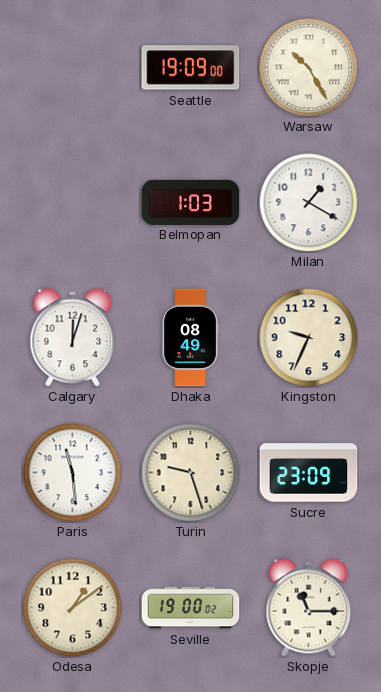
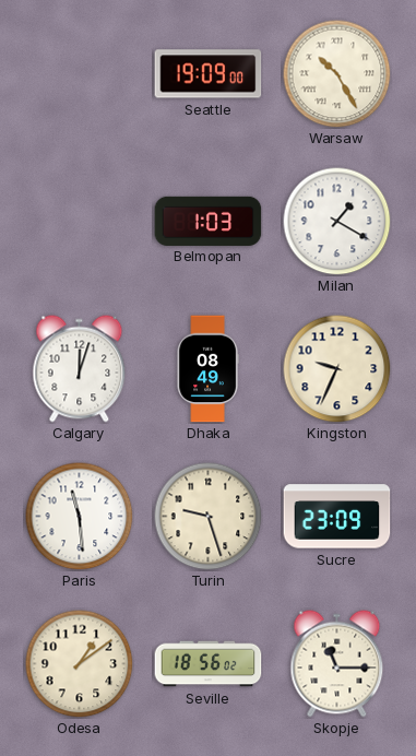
Seville: 19:00 -> 18:56 (209, 664)
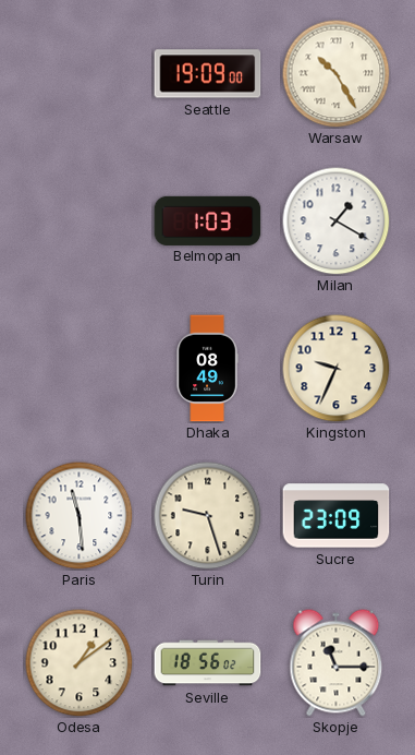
Calgary: 12:03 -> none (80, 369)
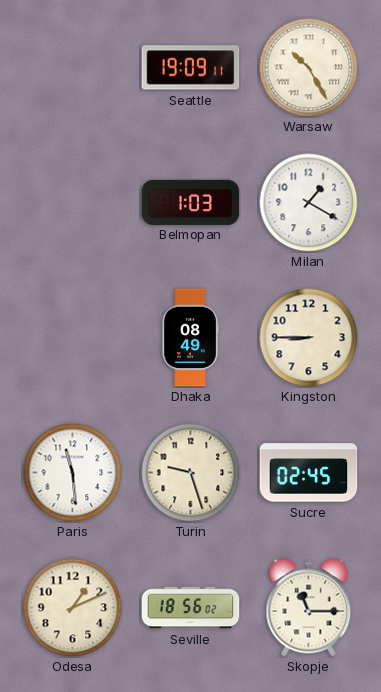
Seattle: 19:09:00 -> 19:09:11 (191, 68)
Kingston: 9:34 -> 8:45 (309, 338)
Sucre: 23:09 -> 02:45 (309, 473)
Odesa: 1:09 -> 1:11 (73, 608)
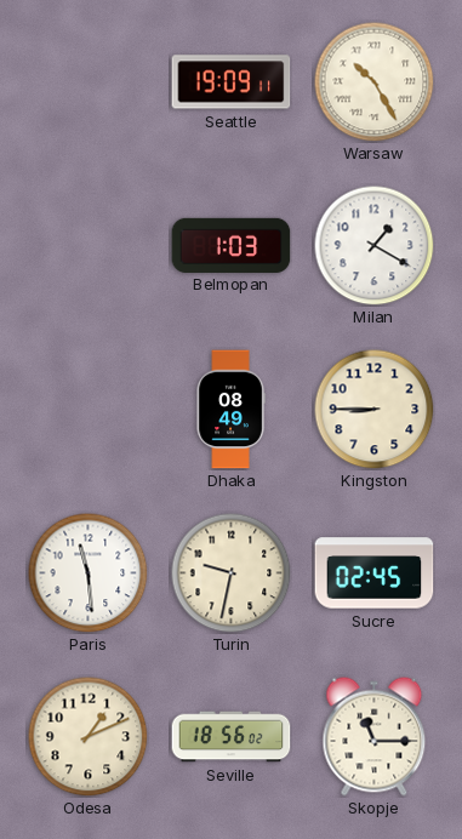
Turin: 9:27 -> 9:32 (232, 573)
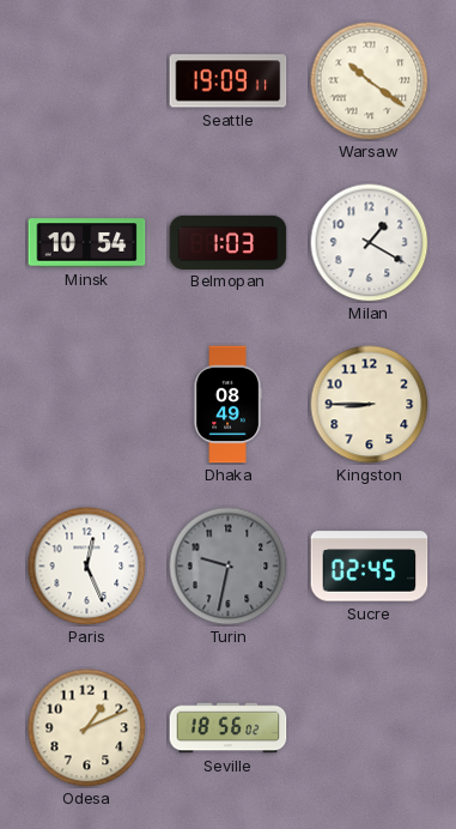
Warsaw: 10:25 -> 10:21 (370, 81)
Minsk: none -> 10:54 (87, 243)
Paris: 11:29 -> 12:26 (87, 567)
Turin dial: cream -> grey (229, 567)
Skopje: 11:15 -> none (375, 737)
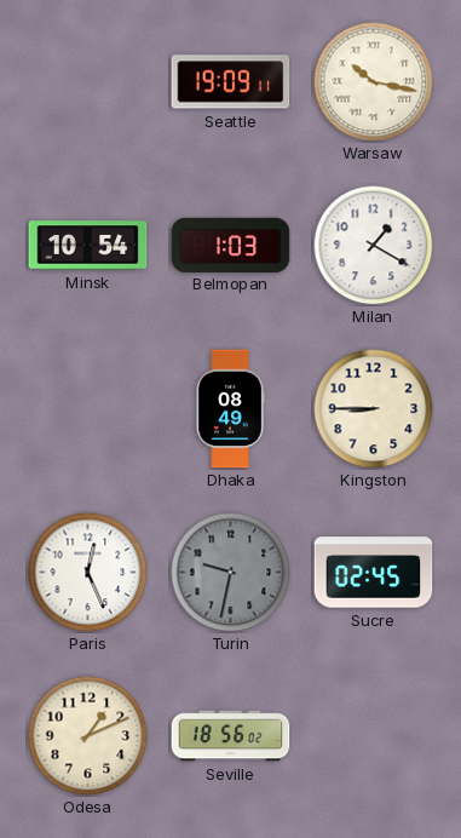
Warsaw: 10:21 -> 10:17 (374, 82)
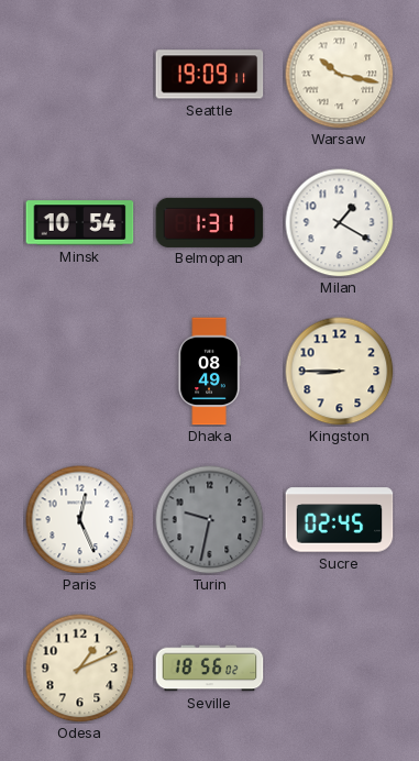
Belmopan: 1:03 -> 1:31 (210, 222)
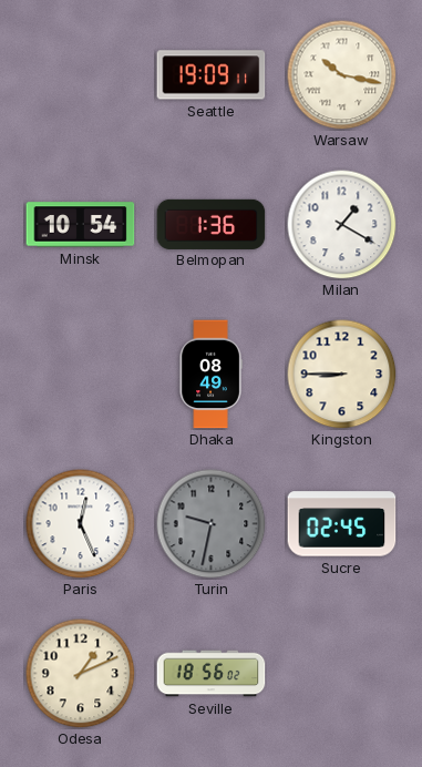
Belmopan: 1:31 -> 1:36 (212, 224)
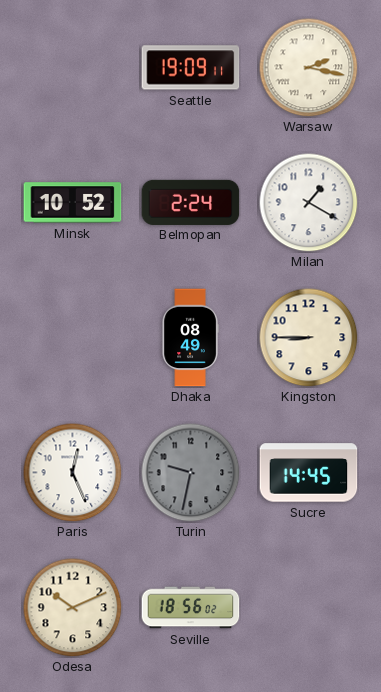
Warsaw: 10:17 -> 2:17 (309, 68)
Minsk: 10:54 -> 10:52 (73, 203)
Belmopan: 1:36 -> 2:24 (191, 202)
Sucre: 02:45 -> 14:45 (309, 473)
Odesa: 1:11 -> 10:11 (73, 608)
